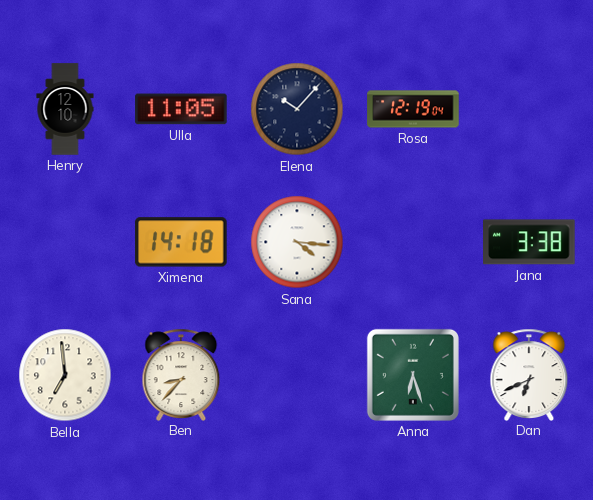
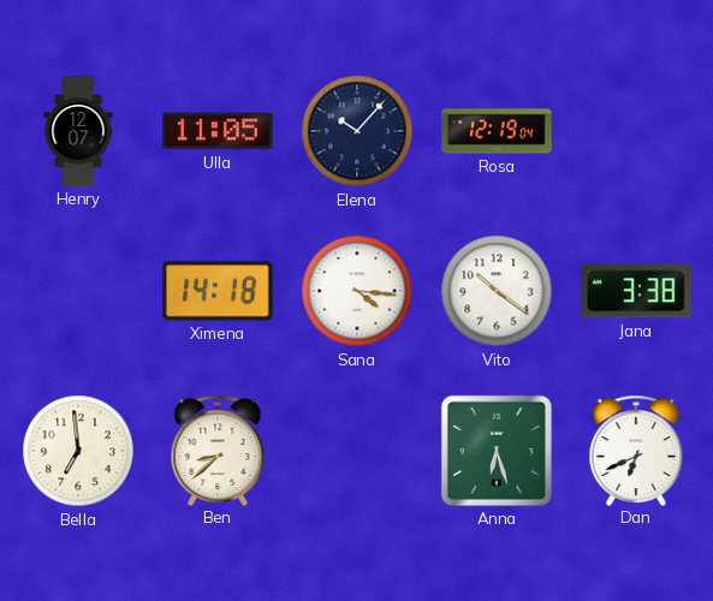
Henry: 12:10 -> 12:07 (78, 131)
Vito: none -> 10:21 (497, 291)
Ben: 8:37 -> 8:38 (218, 450)
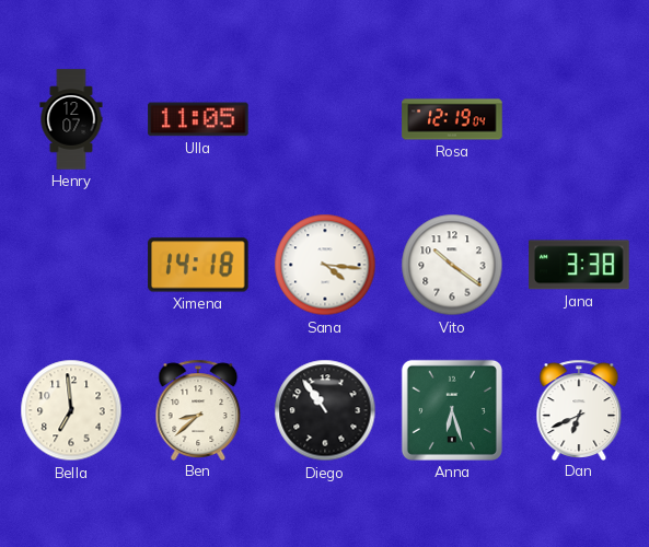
Elena: 10:07 -> none (357, 131)
Diego: none -> 10:54 (325, 410)
